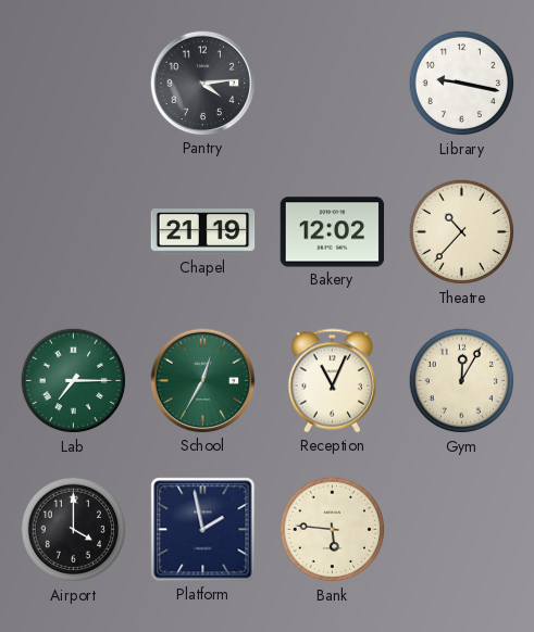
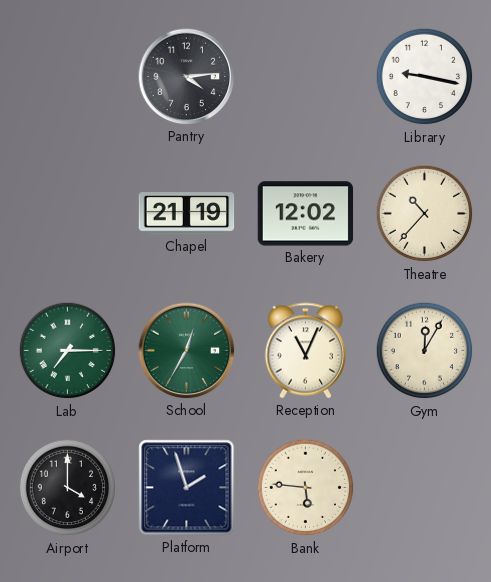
Platform: 1:58 -> 1:57 (187, 488)
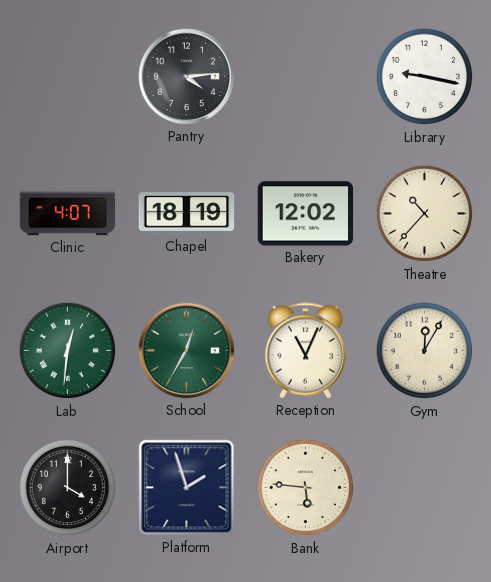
Clinic: none -> 4:07 (68, 214)
Chapel: 21:19 -> 18:19 (187, 214)
Lab: 7:15 -> 12:31 (68, 351)
